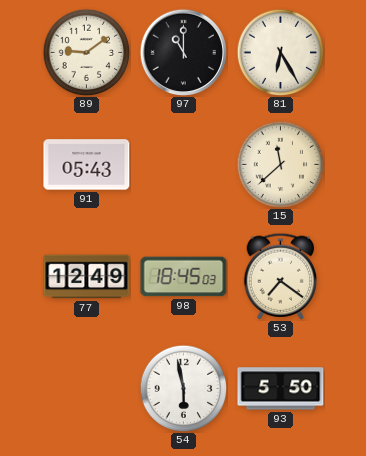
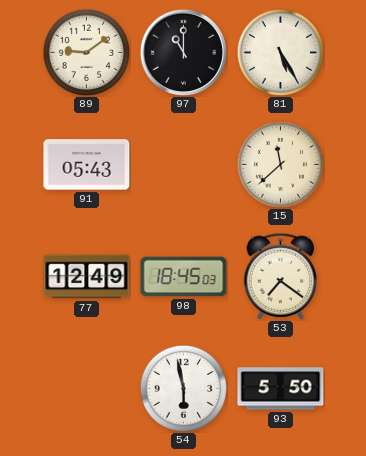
81: 6:25 -> 5:25 (280, 52)
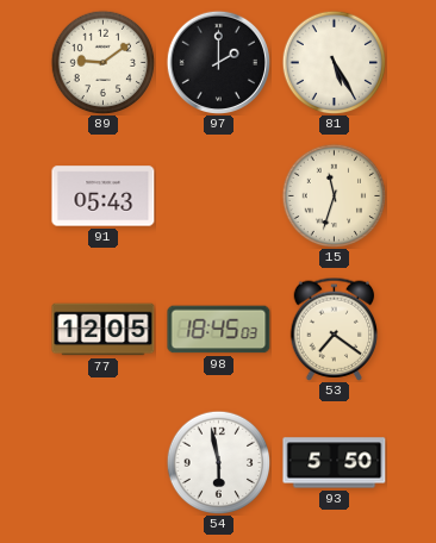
97: 11:00 -> 2:00 (218, 62)
15: 11:38 -> 11:33 (334, 195)
77: 12:49 -> 12:05 (104, 330)
